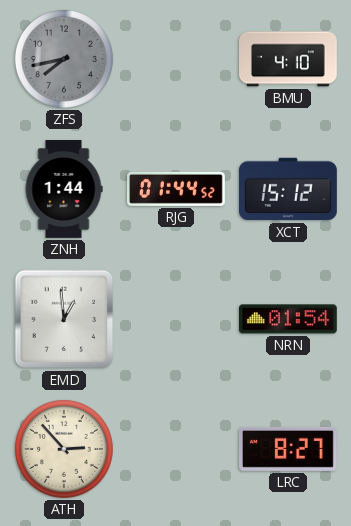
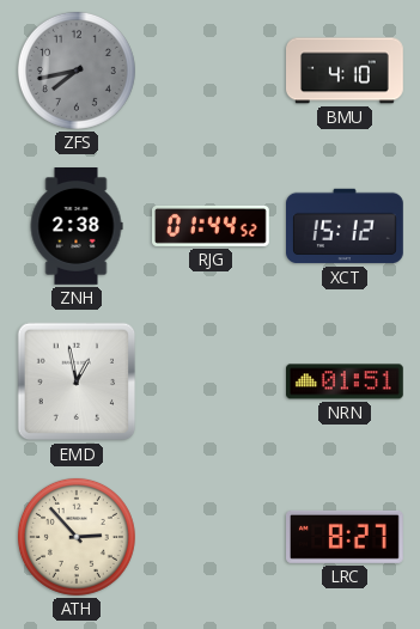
ZNH: 1:44 -> 2:38 (77, 227)
EMD: 12:59 -> 12:58 (77, 381)
NRN: 01:54 -> 01:51 (346, 381)
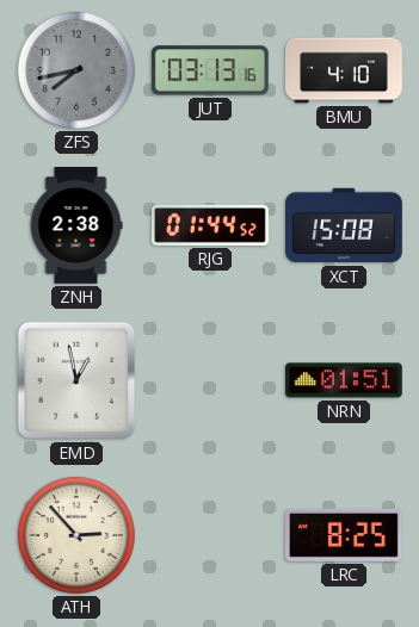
JUT: none -> 03:13 (210, 70)
XCT: 15:12 -> 15:08 (345, 225)
LRC: 8:27 -> 8:25 (345, 535)
